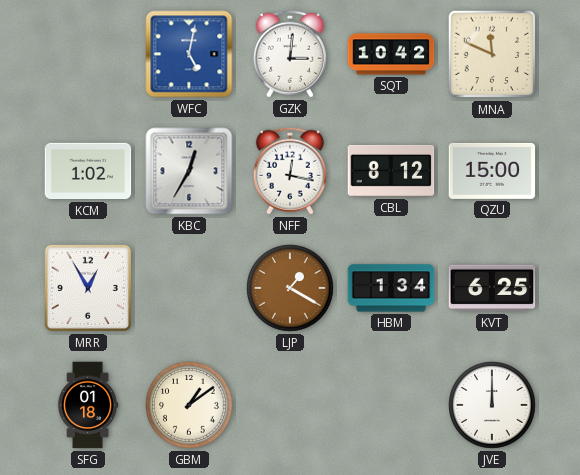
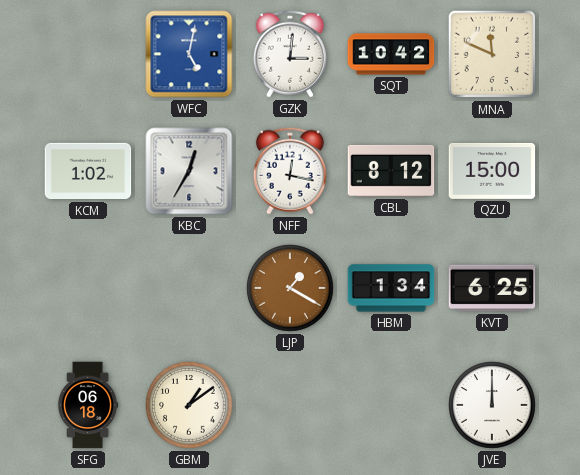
MRR: 12:55 -> none (88, 288)
SFG: 01:18 -> 06:18 (88, 405)
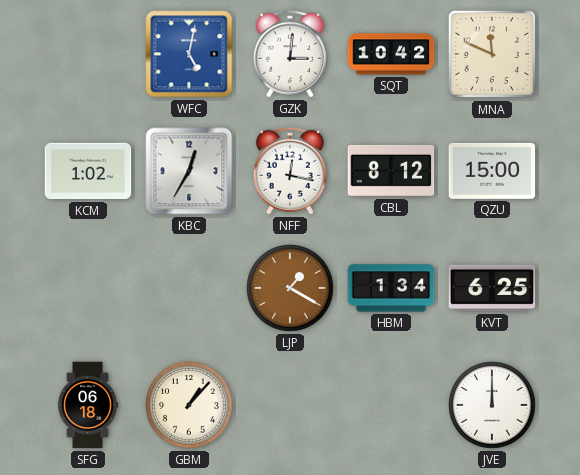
GBM: 1:09 -> 1:07 (189, 405)
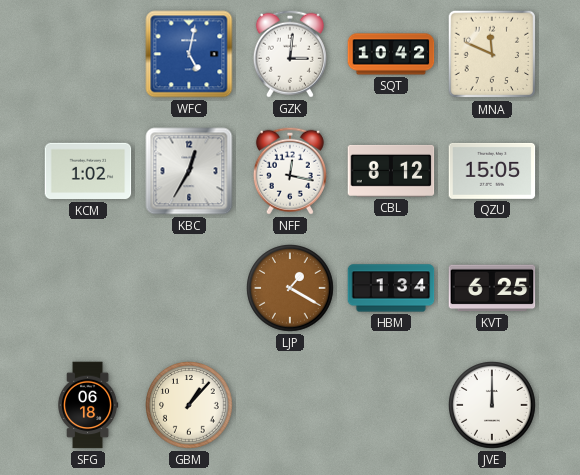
QZU: 15:00 -> 15:05 (492, 171)
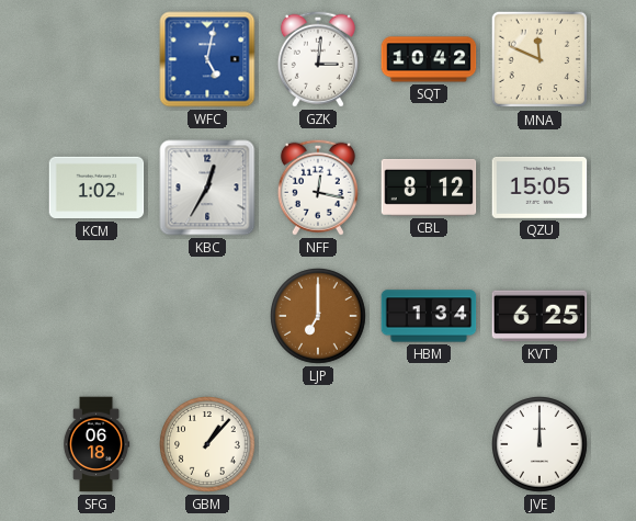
LJP: 1:20 -> 7:00 (318, 316)
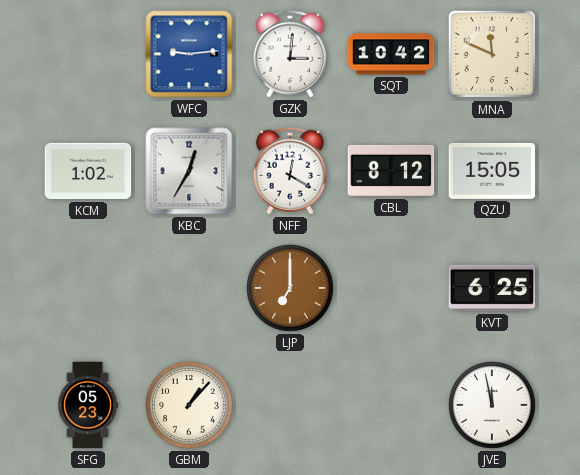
WFC: 5:02 -> 9:14 (189, 54)
NFF: 12:17 -> 12:20 (290, 171)
HBM: 1:34 -> none (429, 316)
SFG: 06:18 -> 05:23 (88, 405)
JVE: 12:00 -> 11:58 (492, 405)
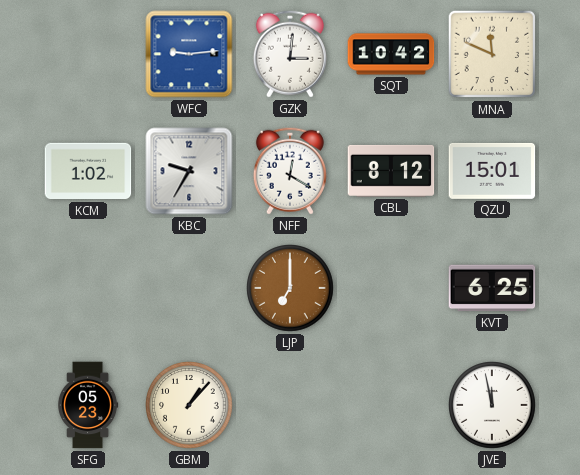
KBC: 12:35 -> 9:35 (189, 171)
QZU: 15:05 -> 15:01 (492, 171)
